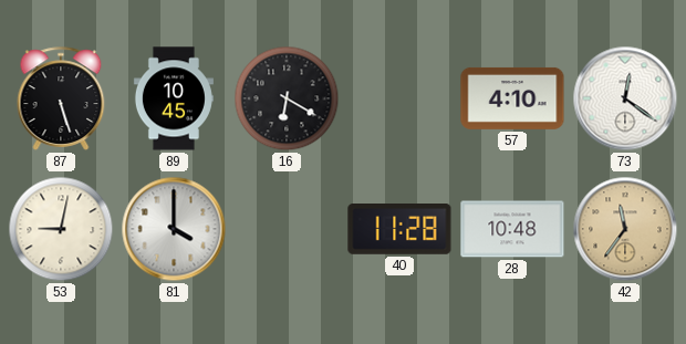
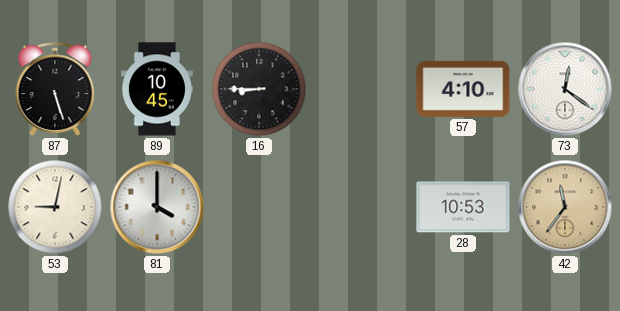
16: 6:20 -> 8:45 (259, 89)
40: 11:28 -> none (399, 230)
28: 10:48 -> 10:53 (463, 207)
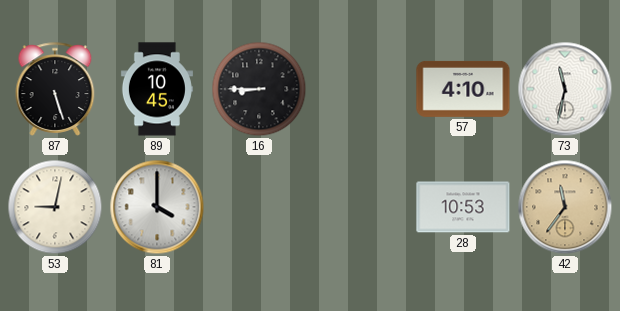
73: 12:21 -> 11:32 (565, 89)
